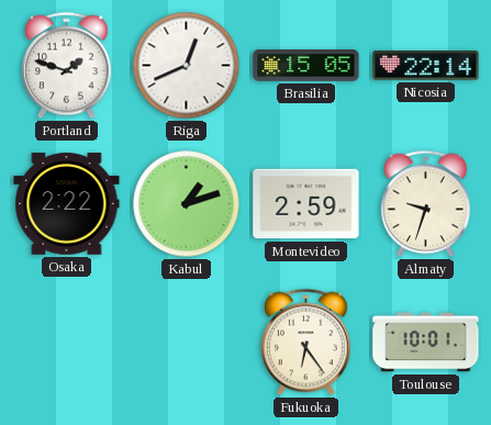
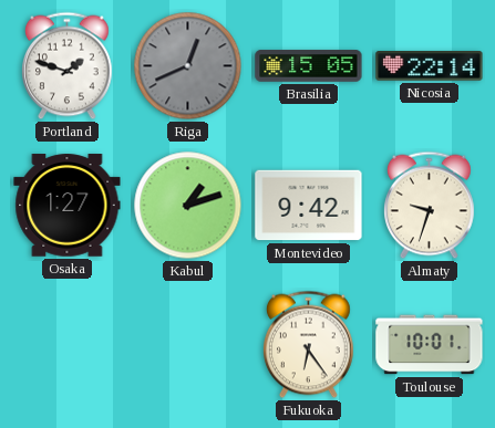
Riga dial: white -> grey (188, 66)
Osaka: 2:22 -> 1:27 (68, 206)
Montevideo: 2:59 -> 9:42 (309, 206)
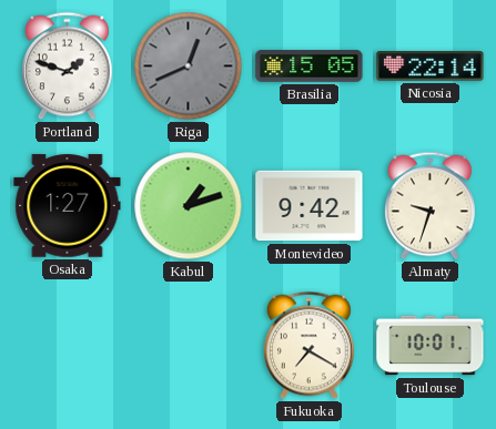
Fukuoka: 6:24 -> 7:20 (310, 346)
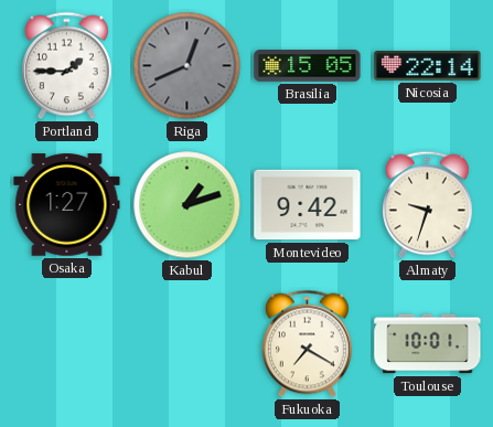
Portland: 1:48 -> 1:45 (67, 66)
